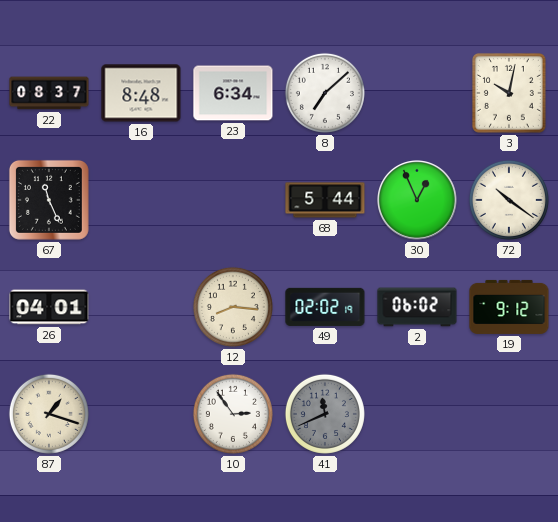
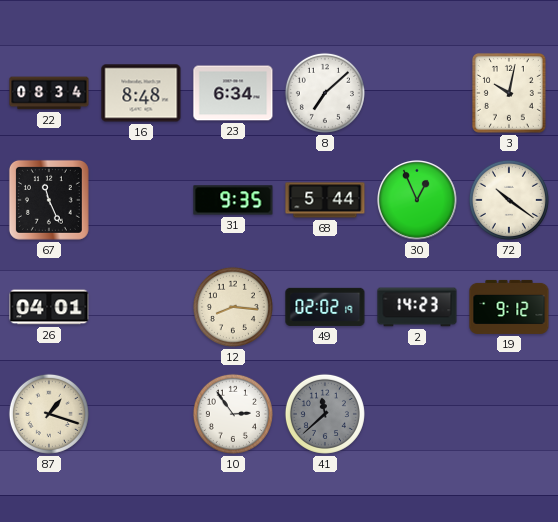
22: 08:37 -> 08:34 (49, 93)
31: none -> 9:35 (233, 200)
2: 06:02 -> 14:23 (417, 307)
41: 11:41 -> 11:38 (325, 414)
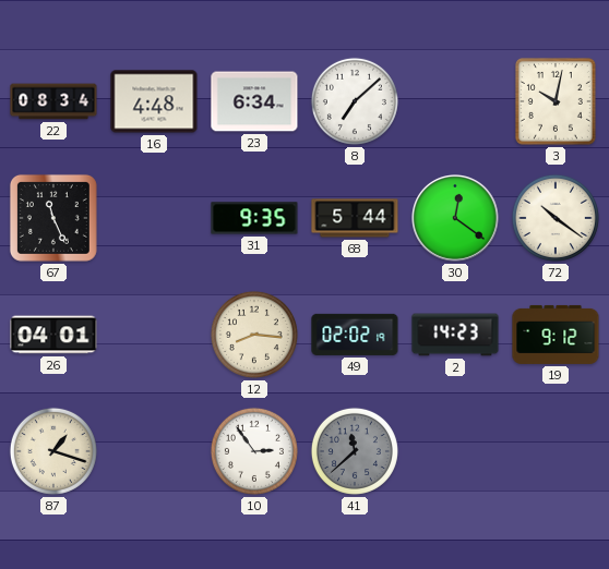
16: 8:48 -> 4:48 (154, 101)
30: 12:56 -> 12:21 (456, 219)
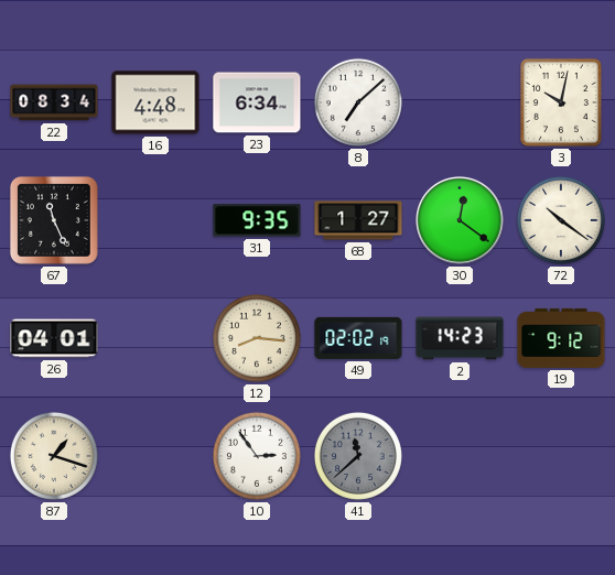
68: 5:44 -> 1:27 (358, 220)
